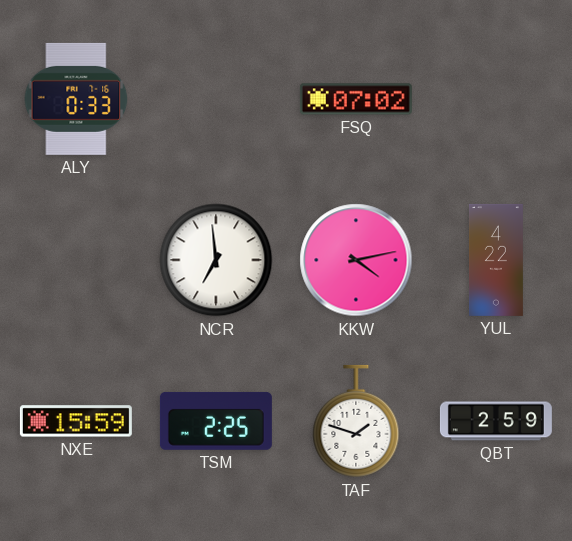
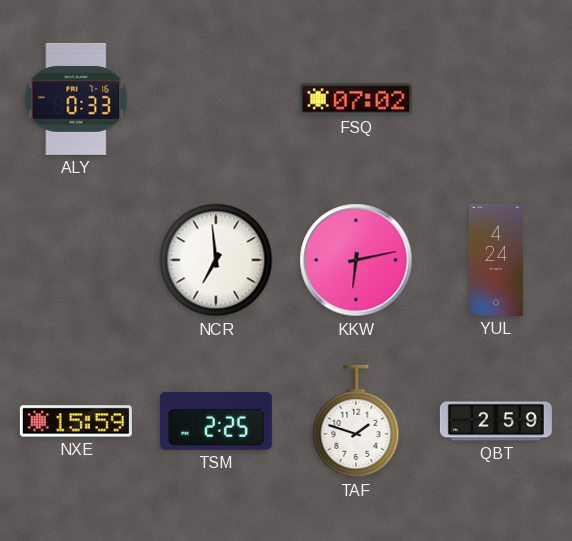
KKW: 4:13 -> 6:13 (356, 260)
YUL: 4:22 -> 4:24 (496, 260)
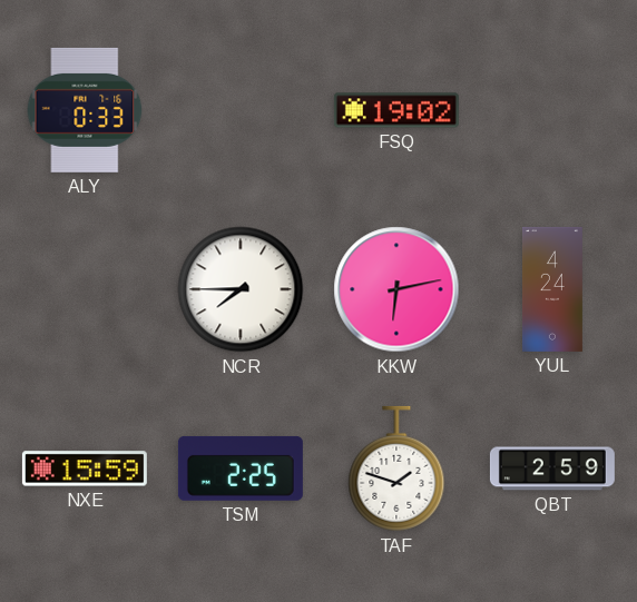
FSQ: 07:02 -> 19:02 (396, 110)
NCR: 6:59 -> 7:45 (241, 289)
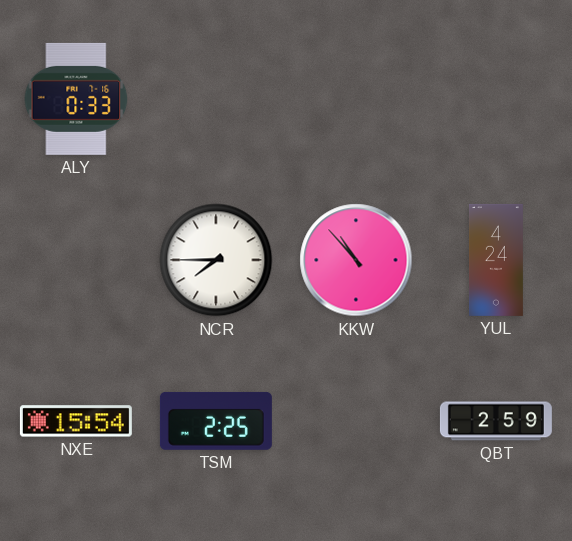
FSQ: 19:02 -> none (396, 110)
KKW: 6:13 -> 10:53 (356, 260)
NXE: 15:59 -> 15:54 (76, 421)
TAF: 1:48 -> none (396, 468)
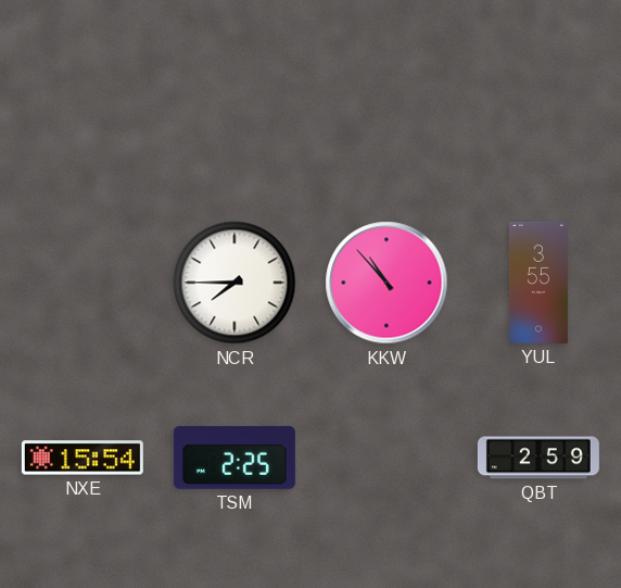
ALY: 0:33 -> none (76, 99)
YUL: 4:24 -> 3:55 (538, 283)
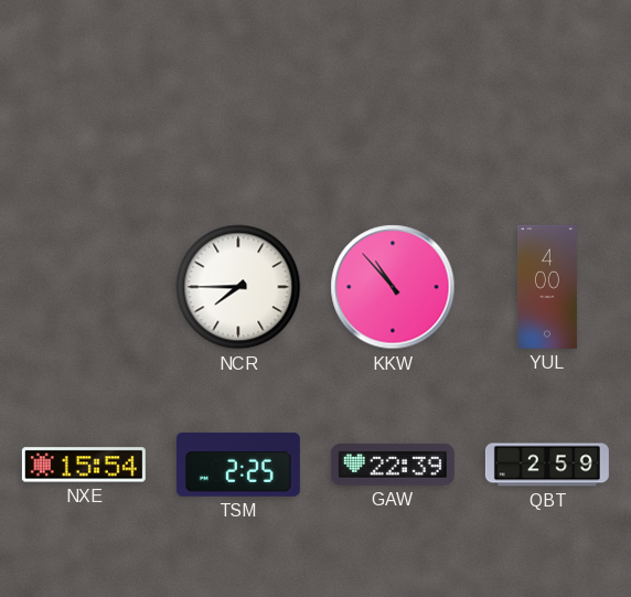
YUL: 3:55 -> 4:00 (547, 287)
GAW: none -> 22:39 (393, 465)
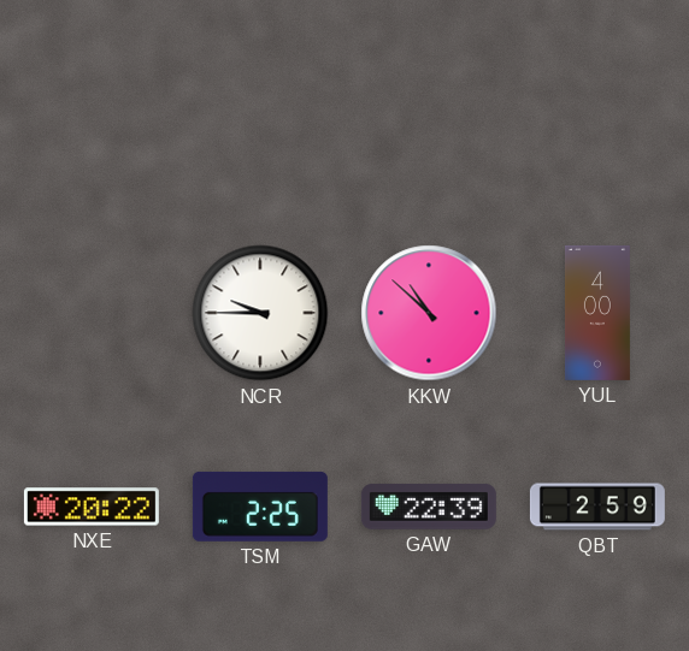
NCR: 7:45 -> 9:45 (260, 313)
KKW: 10:53 -> 10:52 (429, 313)
NXE: 15:54 -> 20:22 (92, 507)
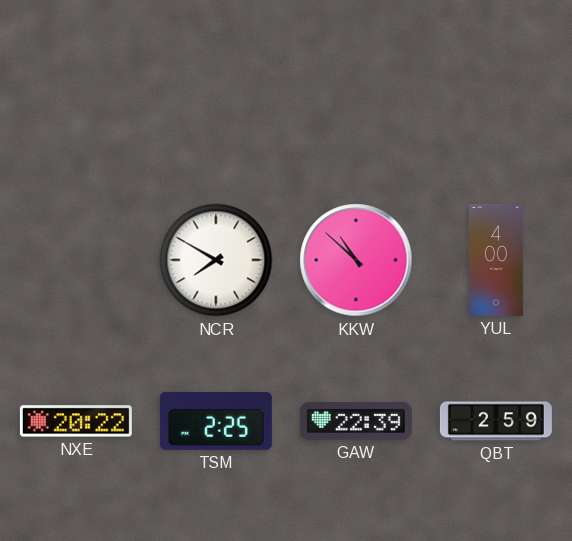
NCR: 9:45 -> 7:50 (216, 260)
